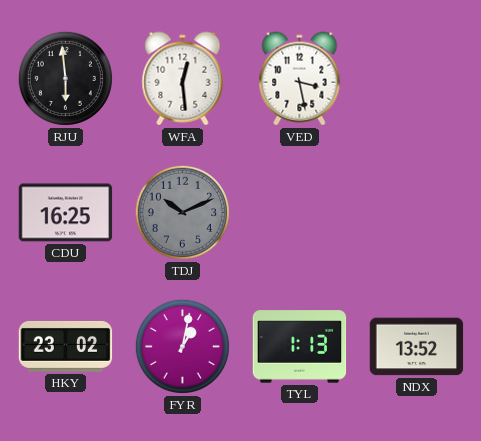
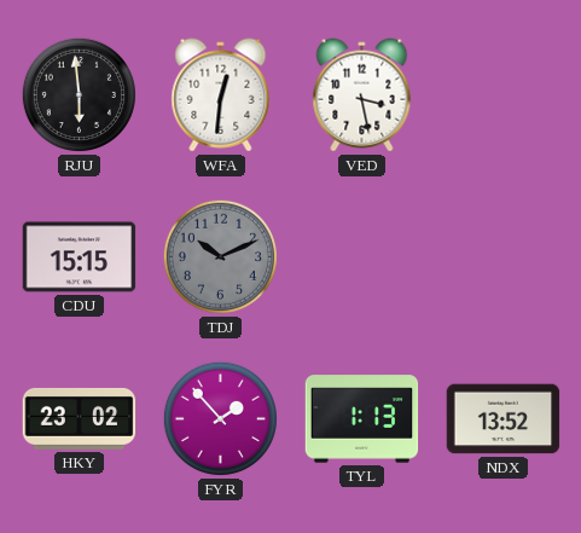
WFA: 12:29 -> 12:31 (221, 95)
CDU: 16:25 -> 15:15 (80, 257)
FYR: 1:02 -> 1:53 (220, 418)
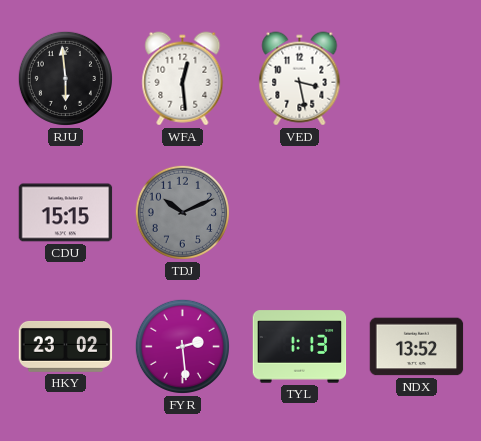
WFA: 12:31 -> 12:29 (183, 79)
FYR: 1:53 -> 2:29 (182, 346)
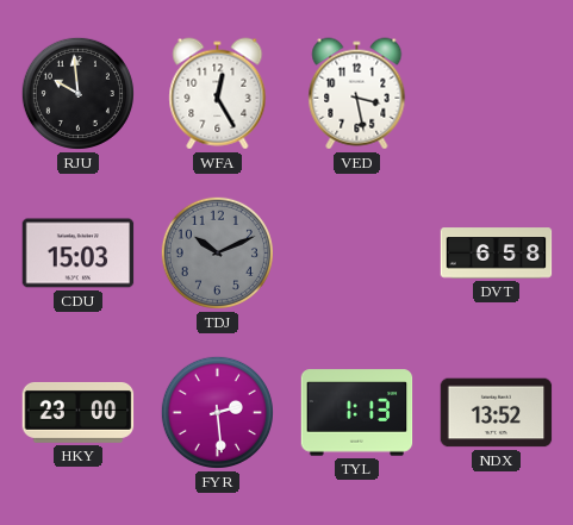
RJU: 5:59 -> 9:59 (77, 93)
WFA: 12:29 -> 12:25 (218, 94)
CDU: 15:15 -> 15:03 (79, 254)
DVT: none -> 6:58 (497, 254)
HKY: 23:02 -> 23:00 (79, 412)
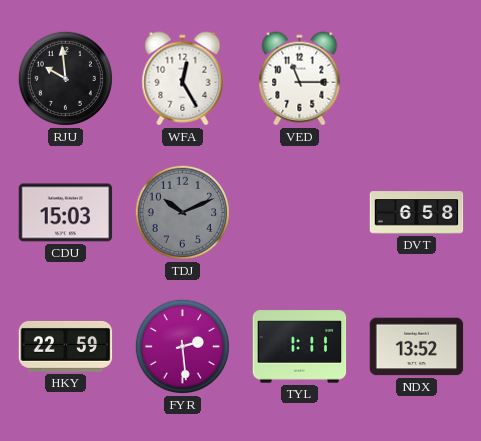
VED: 3:28 -> 11:15 (300, 79)
HKY: 23:00 -> 22:59 (66, 346)
TYL: 1:13 -> 1:11 (300, 347)
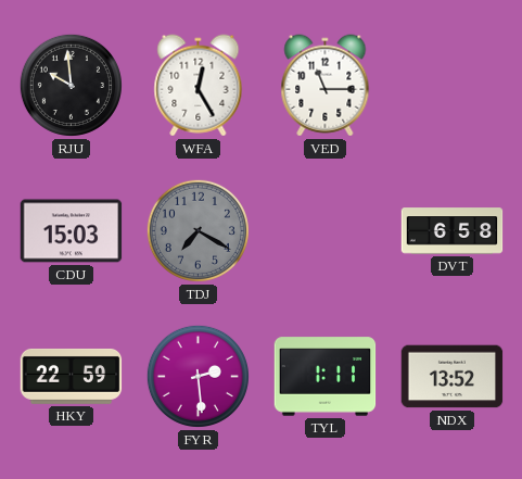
TDJ: 10:11 -> 7:20 (198, 230)
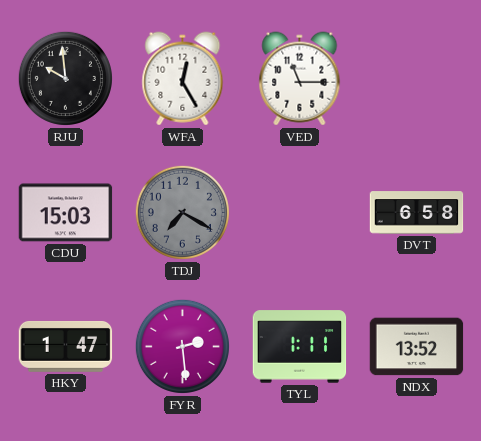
HKY: 22:59 -> 1:47 (66, 346)
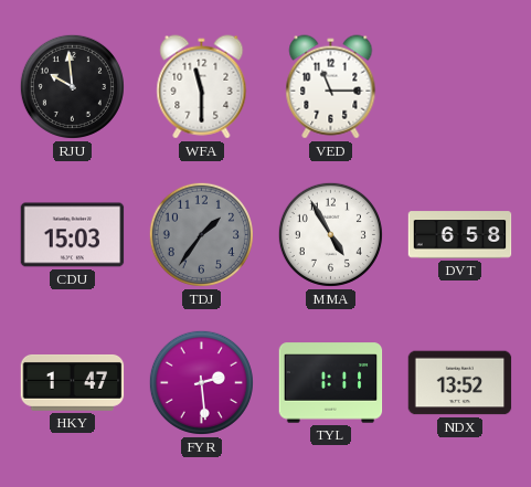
WFA: 12:25 -> 11:30 (202, 87)
TDJ: 7:20 -> 1:36 (201, 234)
MMA: none -> 4:55 (330, 234)
